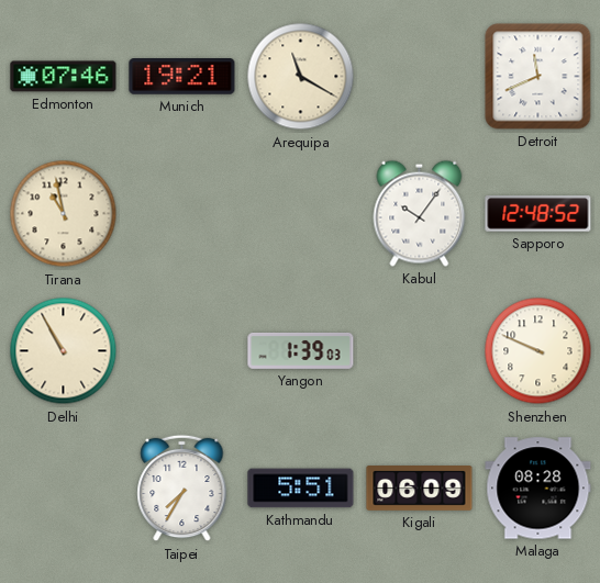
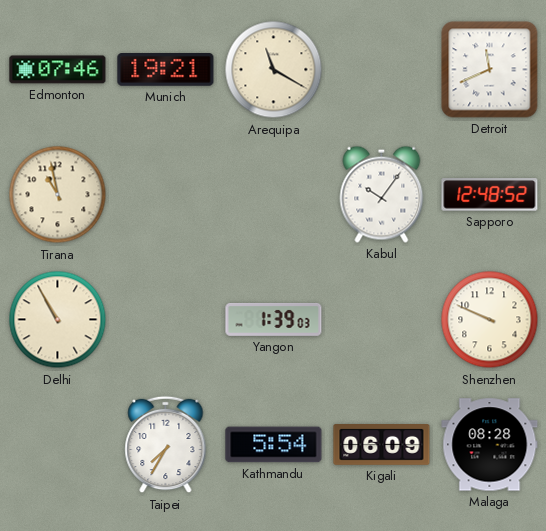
Kathmandu: 5:51 -> 5:54 (274, 445)
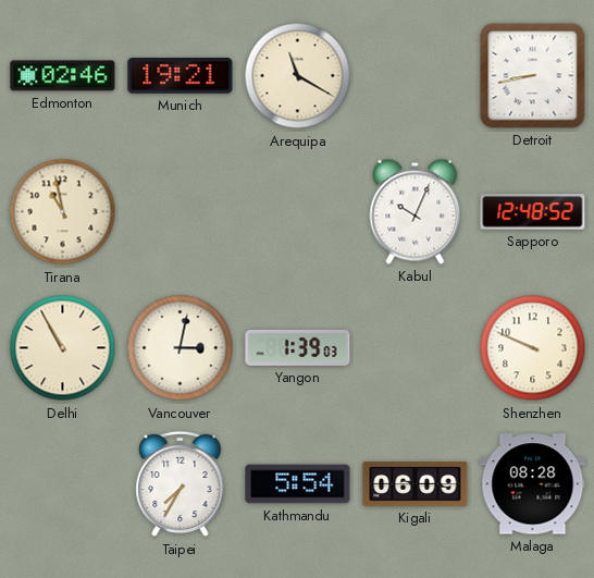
Edmonton: 07:46 -> 02:46 (63, 76)
Detroit: 11:41 -> 8:43 (533, 76)
Kabul: 10:06 -> 10:04 (416, 211)
Vancouver: none -> 3:02 (181, 348)
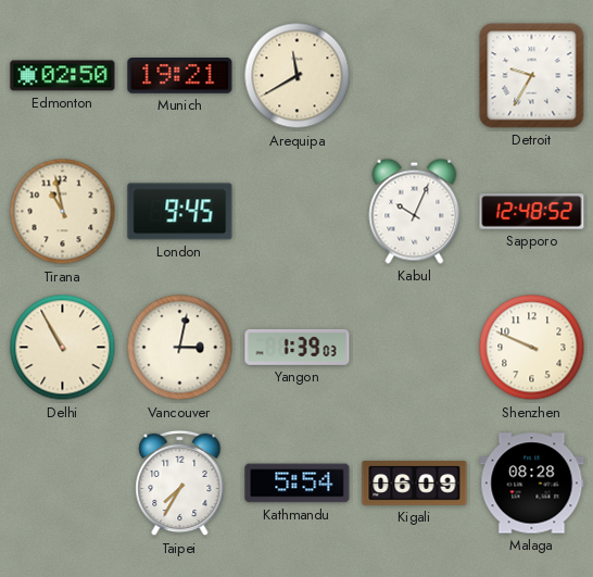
Edmonton: 02:46 -> 02:50 (63, 76)
Arequipa: 11:20 -> 11:40 (298, 76)
Detroit: 8:43 -> 9:35 (532, 76)
London: none -> 9:45 (180, 212)
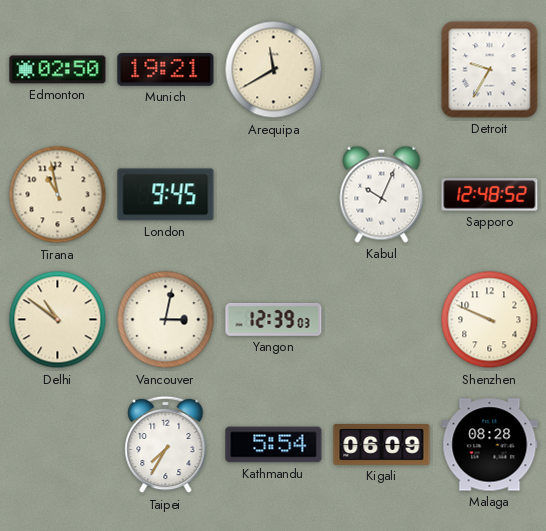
Delhi: 10:55 -> 10:51 (58, 320)
Yangon: 1:39 -> 12:39 (274, 319)
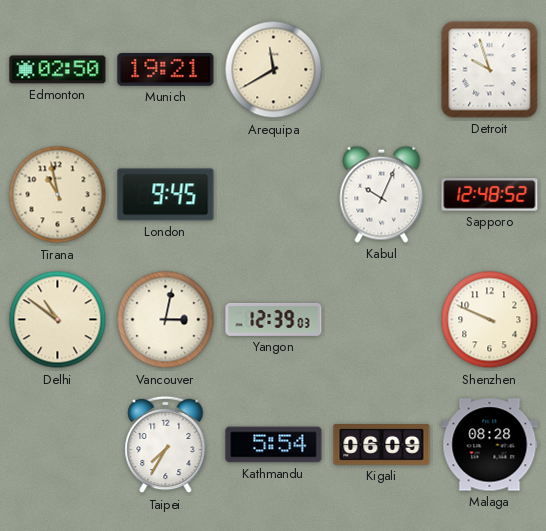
Detroit: 9:35 -> 9:57 (490, 70)
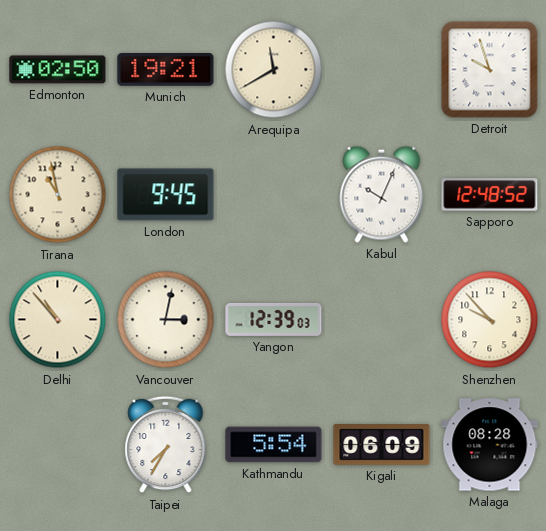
Delhi: 10:51 -> 10:53 (58, 320)
Shenzhen: 9:49 -> 9:53 (490, 320)
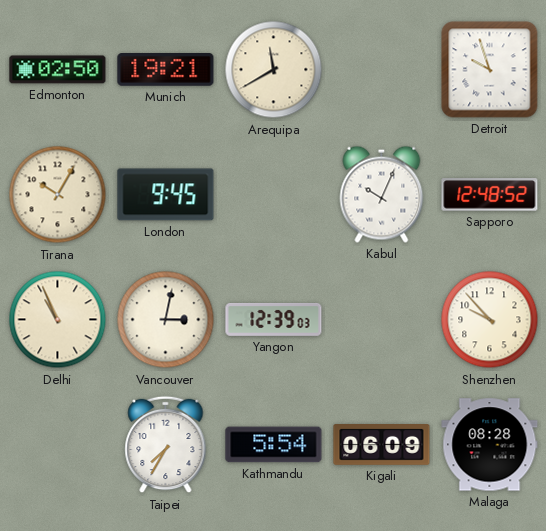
Tirana: 10:58 -> 10:05 (58, 195)
Delhi: 10:53 -> 10:56 (58, 320)
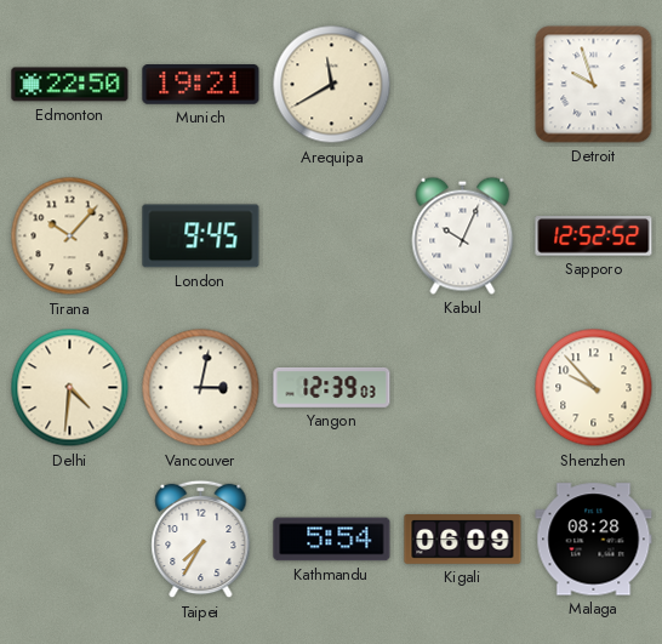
Edmonton: 02:50 -> 22:50 (70, 85)
Tirana: 10:05 -> 10:07 (70, 236)
Sapporo: 12:48 -> 12:52 (594, 236)
Delhi: 10:56 -> 4:31 (70, 388)
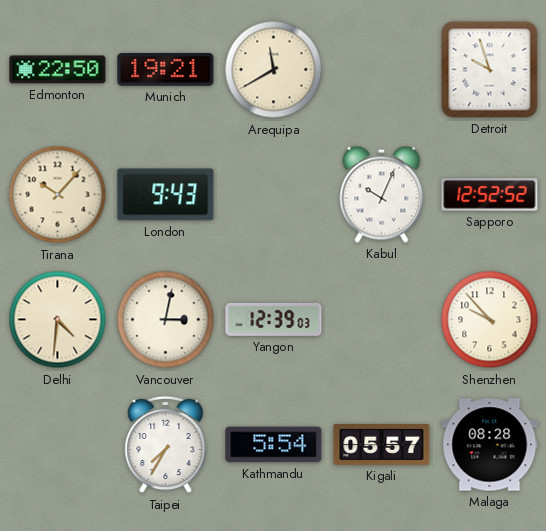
London: 9:45 -> 9:43 (166, 195)
Kigali: 06:09 -> 05:57 (382, 445)
